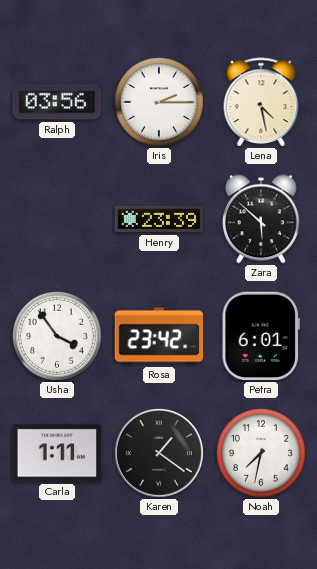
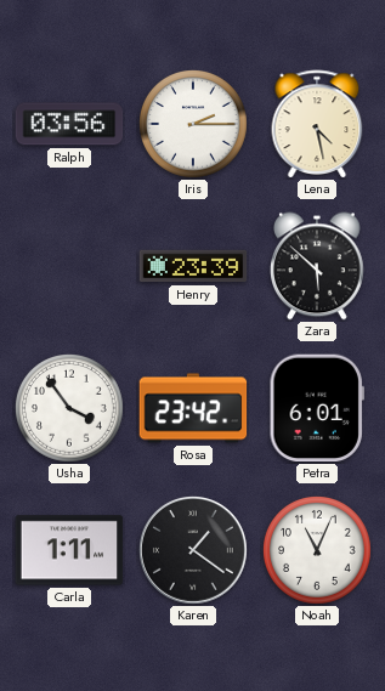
Noah: 7:32 -> 11:04 (318, 551)
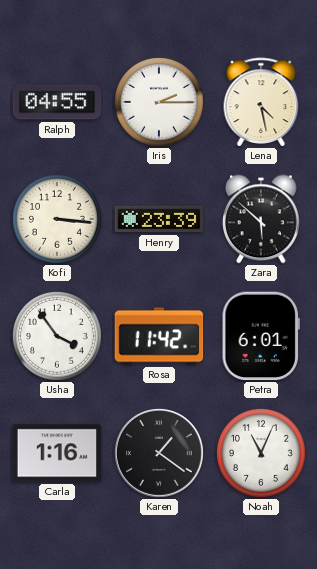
Ralph: 03:56 -> 04:55 (57, 102)
Kofi: none -> 3:16 (58, 220)
Rosa: 23:42 -> 11:42 (159, 336)
Carla: 1:11 -> 1:16 (57, 453)
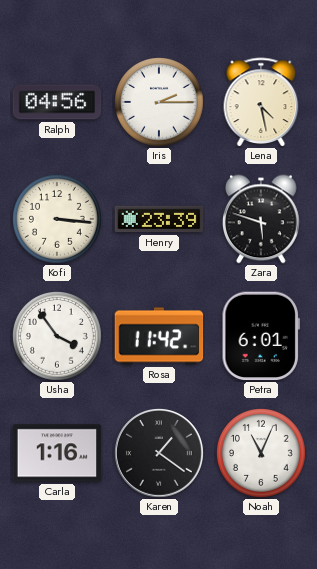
Ralph: 04:55 -> 04:56 (57, 102)
Zara: 5:52 -> 5:48 (262, 219)
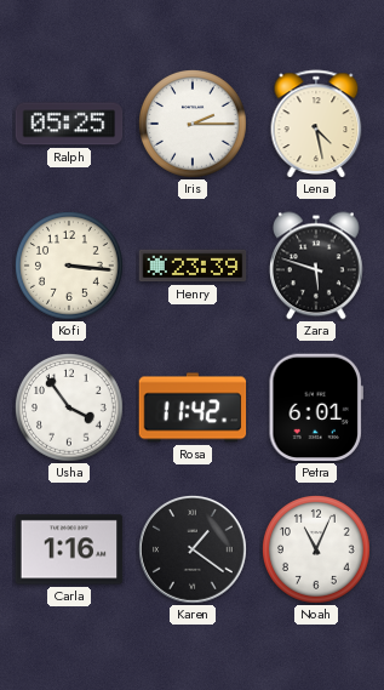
Ralph: 04:56 -> 05:25 (69, 124)
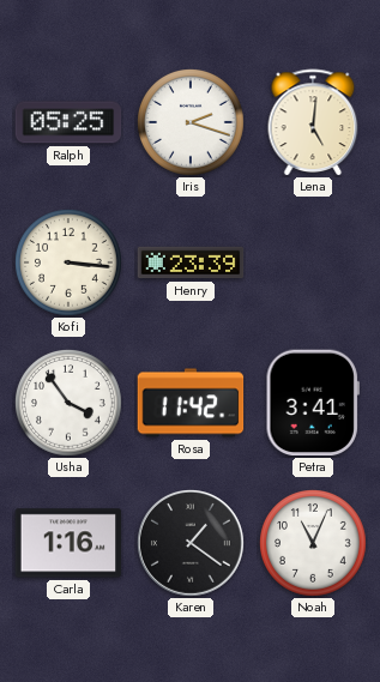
Iris: 2:15 -> 2:18 (192, 123)
Lena: 4:28 -> 5:01 (313, 122)
Zara: 5:48 -> none (317, 266)
Petra: 6:01 -> 3:41 (313, 403)
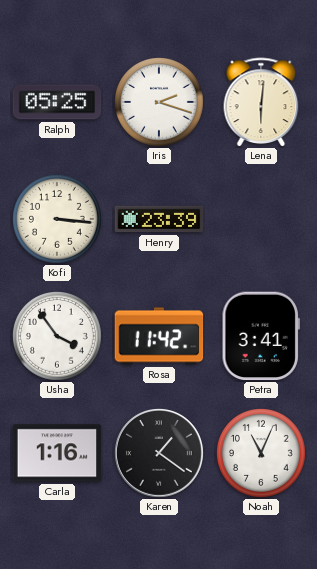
Lena: 5:01 -> 6:01 (261, 102)
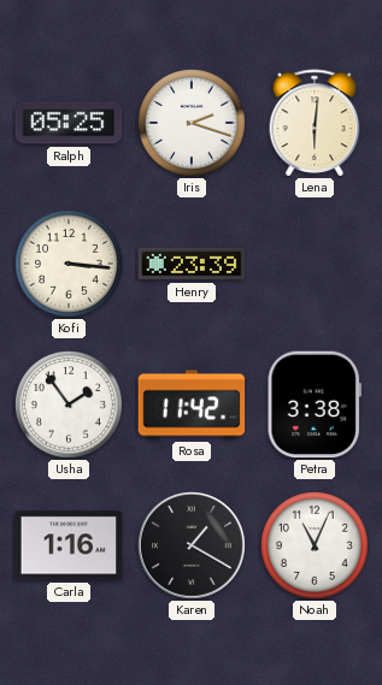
Usha: 3:54 -> 1:54 (70, 406)
Petra: 3:41 -> 3:38 (315, 404)
Karen: 1:21 -> 1:20 (193, 547)
